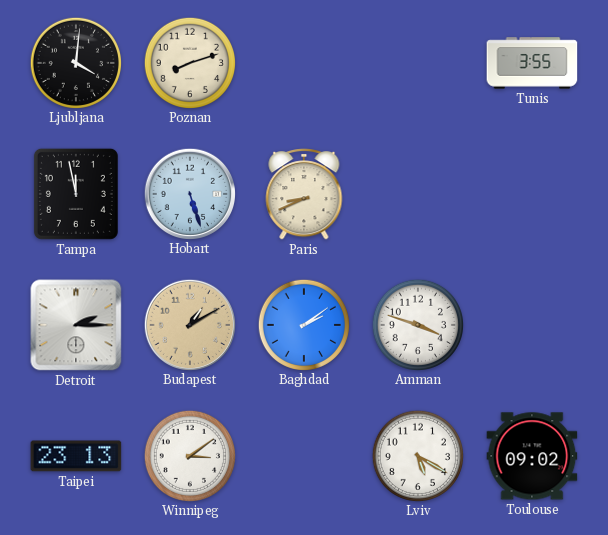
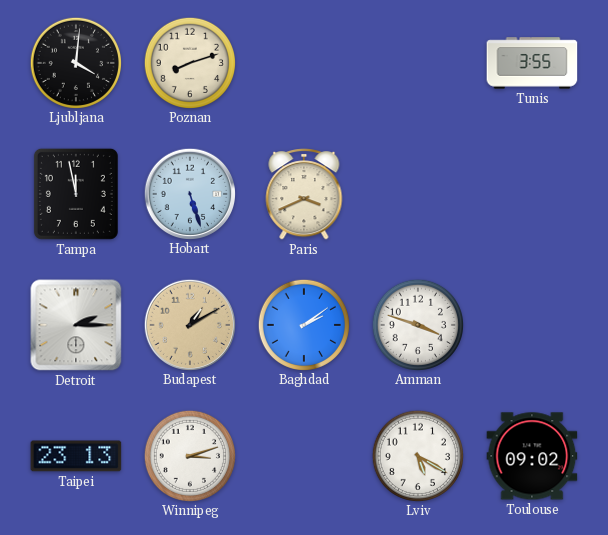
Paris: 8:41 -> 3:41 (304, 195)
Winnipeg: 3:09 -> 3:12 (189, 455)
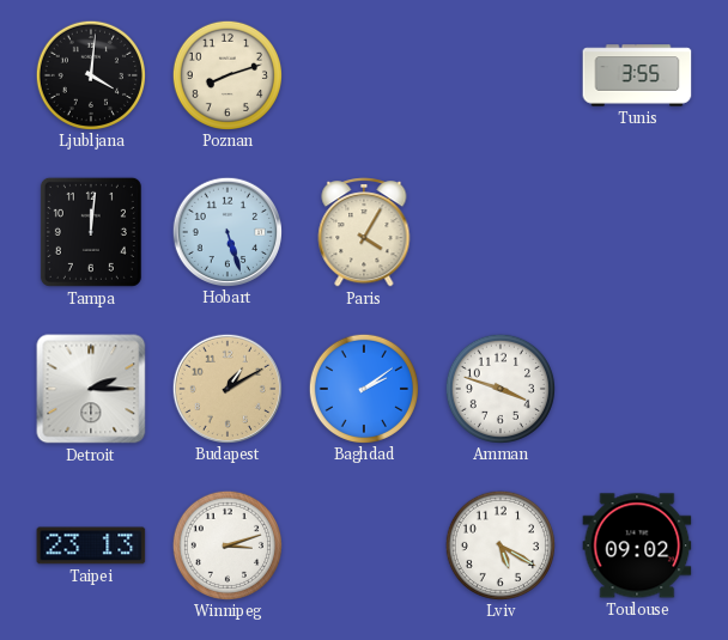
Tampa: 11:58 -> 12:01 (91, 232)
Paris: 3:41 -> 4:05 (364, 233)
